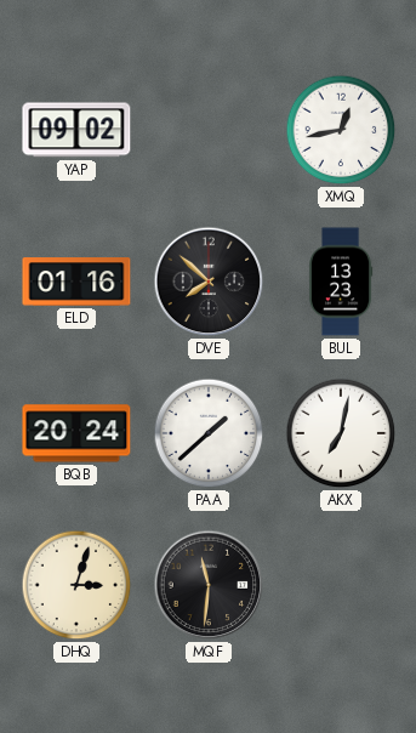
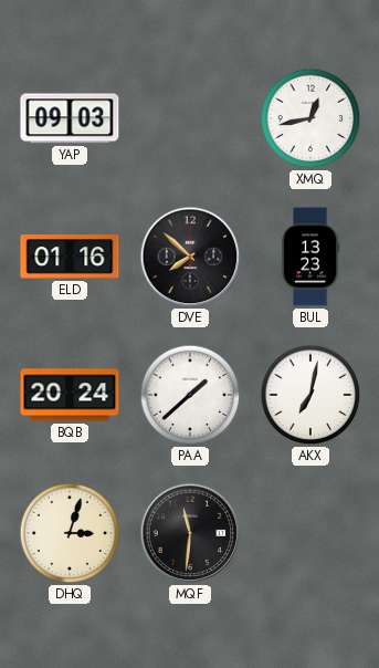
YAP: 09:02 -> 09:03 (70, 118)
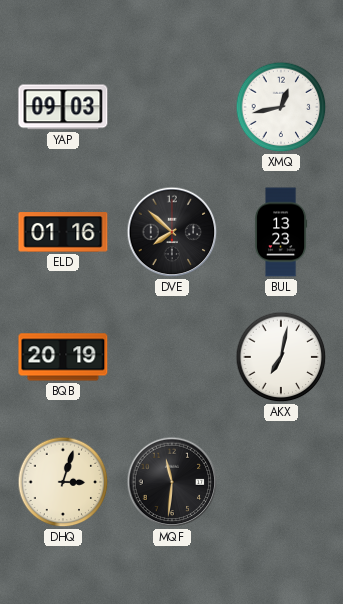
BQB: 20:24 -> 20:19 (63, 357)
PAA: 1:38 -> none (190, 395)
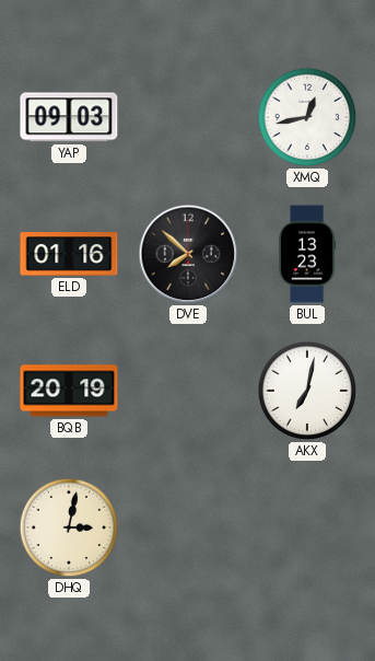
DHQ: 3:03 -> 3:02 (69, 527)
MQF: 11:31 -> none (172, 482)
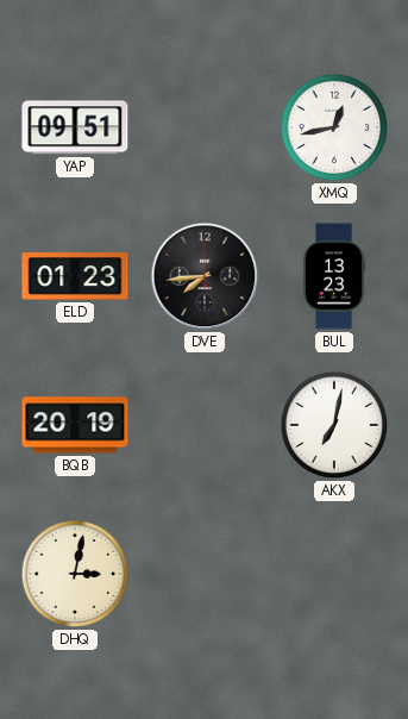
YAP: 09:03 -> 09:51 (75, 127)
ELD: 01:16 -> 01:23 (75, 276)
DVE: 7:52 -> 7:44 (205, 276)
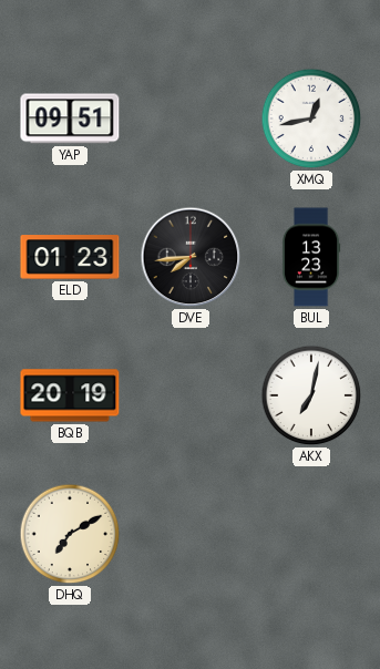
DHQ: 3:02 -> 7:10 (70, 534)
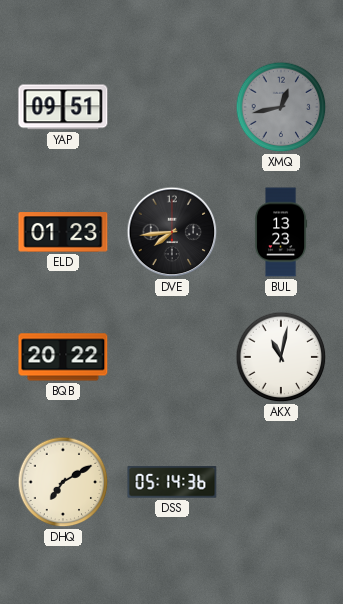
XMQ dial: white -> grey (281, 107)
BQB: 20:19 -> 20:22 (63, 357)
AKX: 7:02 -> 11:02 (281, 357)
DSS: none -> 05:14 (172, 482)
